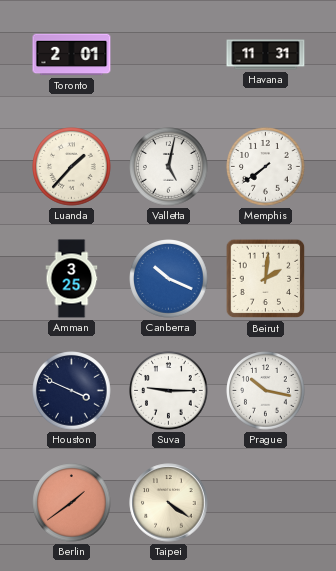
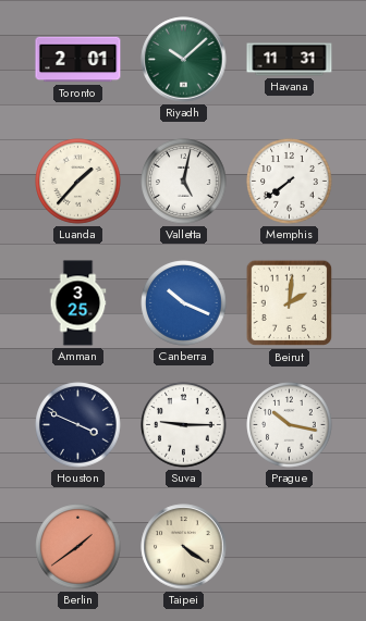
Riyadh: none -> 10:08 (184, 60)
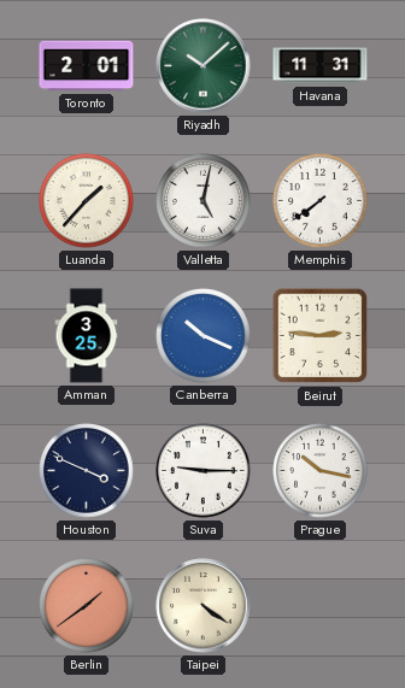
Beirut: 2:01 -> 2:46 (321, 336)
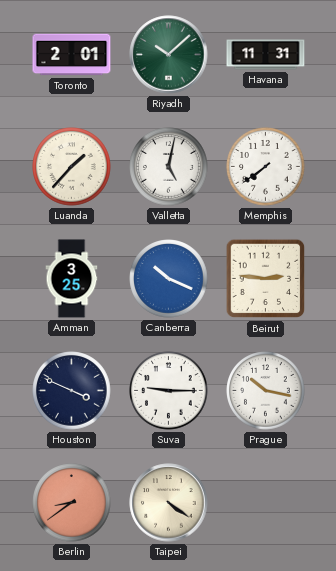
Berlin: 1:39 -> 8:39 (72, 503)
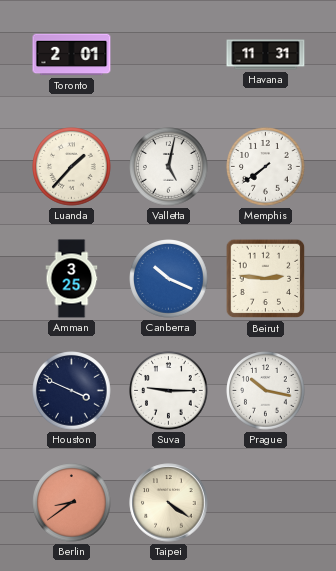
Riyadh: 10:08 -> none (169, 55)
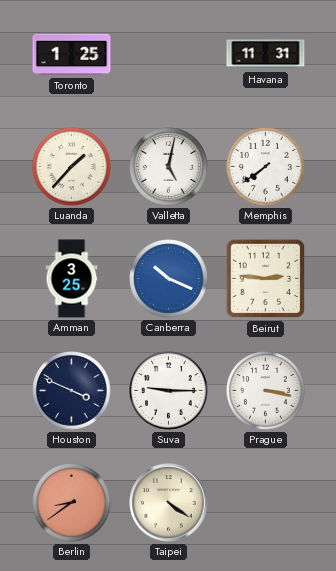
Toronto: 2:01 -> 1:25 (72, 55)
Prague: 10:17 -> 3:17 (266, 391)
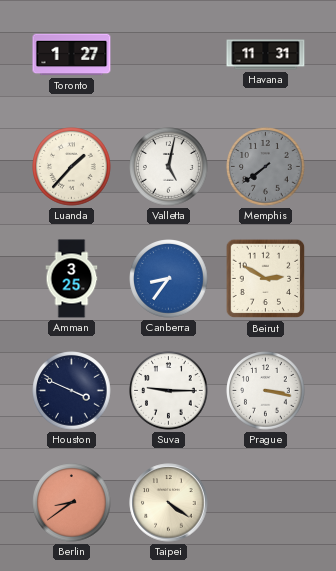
Toronto: 1:25 -> 1:27 (72, 55)
Memphis dial: white -> grey (266, 167)
Canberra: 10:19 -> 8:36 (169, 279)
Beirut: 2:46 -> 2:50 (266, 279)
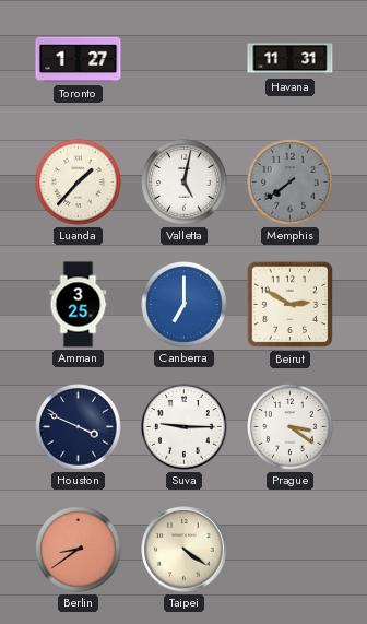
Canberra: 8:36 -> 7:00 (185, 305)
Prague: 3:17 -> 3:21 (291, 427)
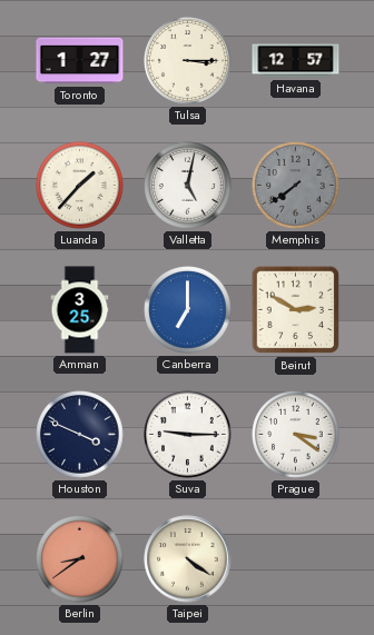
Tulsa: none -> 3:15 (188, 61)
Havana: 11:31 -> 12:57 (296, 61)
